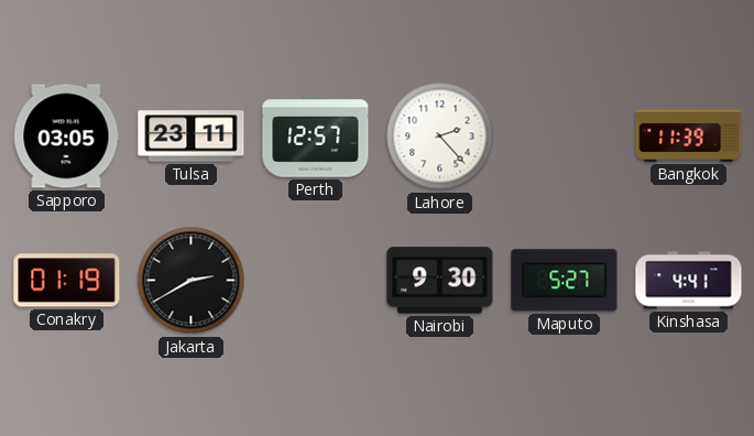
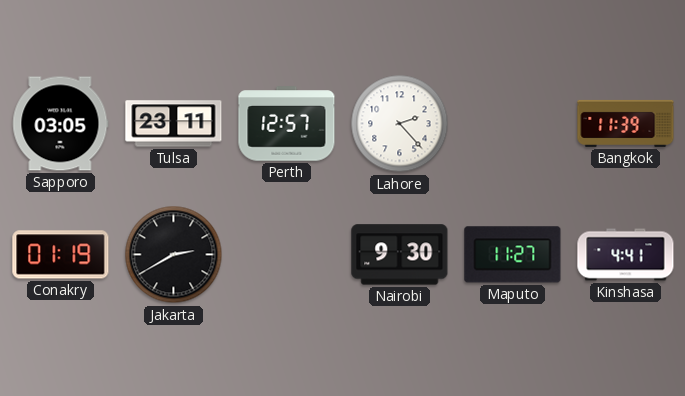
Maputo: 5:27 -> 11:27 (513, 255)
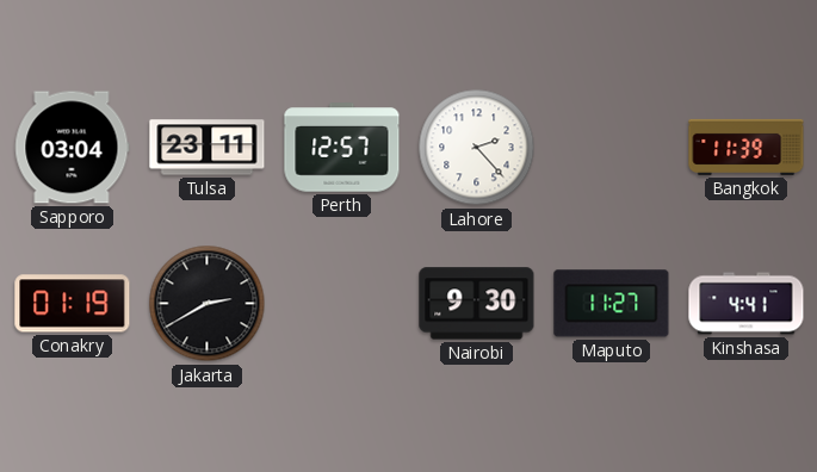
Sapporo: 03:05 -> 03:04 (73, 148)
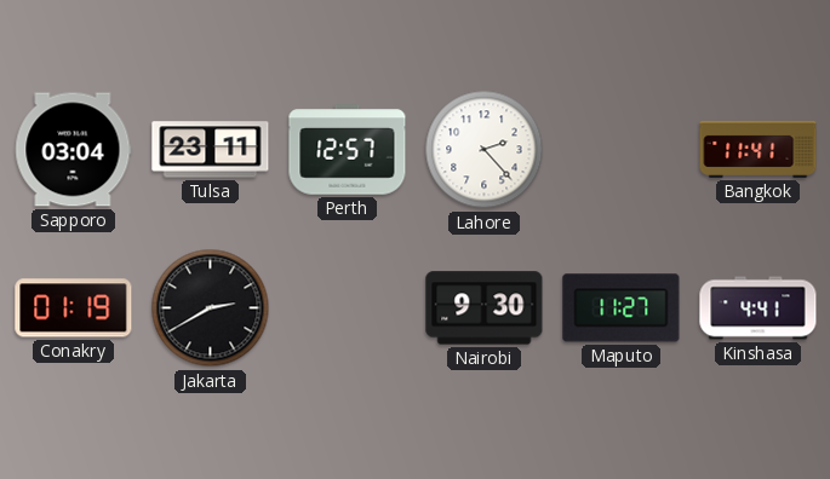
Bangkok: 11:39 -> 11:41 (759, 149)
